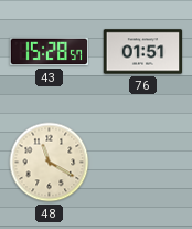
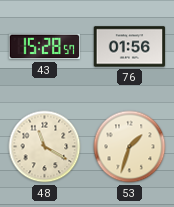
76: 01:51 -> 01:56 (130, 47)
53: none -> 1:33 (130, 147)
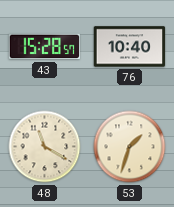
76: 01:56 -> 10:40 (130, 47)
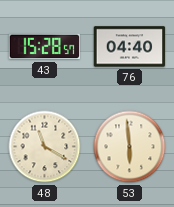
76: 10:40 -> 04:40 (130, 47)
53: 1:33 -> 5:59 (130, 147)
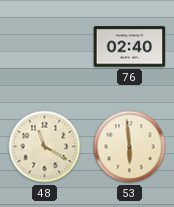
43: 15:28 -> none (45, 47)
76: 04:40 -> 02:40 (130, 47)
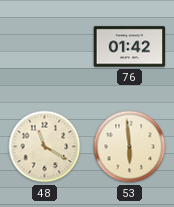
76: 02:40 -> 01:42 (130, 47)
